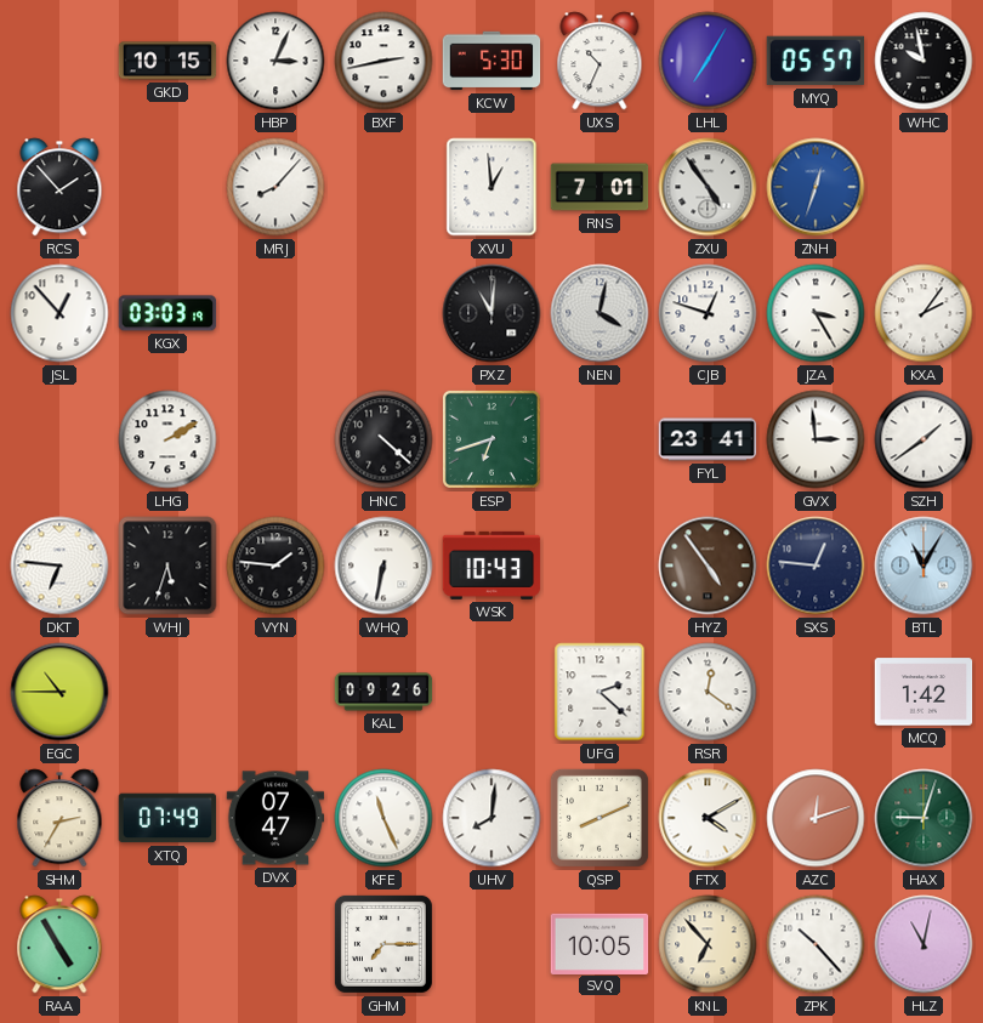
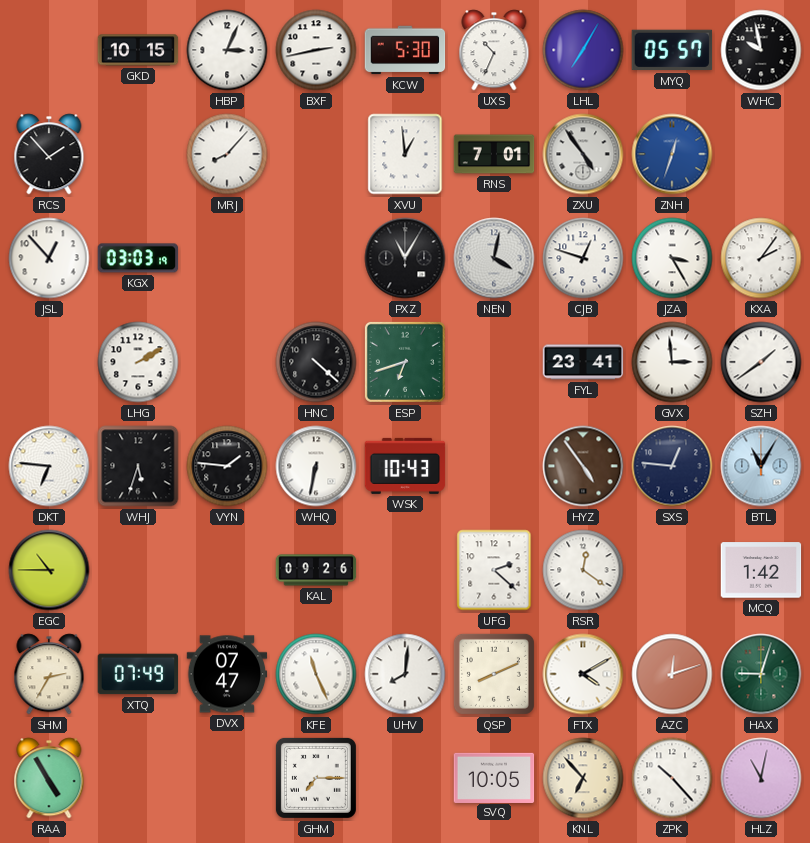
PXZ: 11:01 -> 11:05 (405, 258)
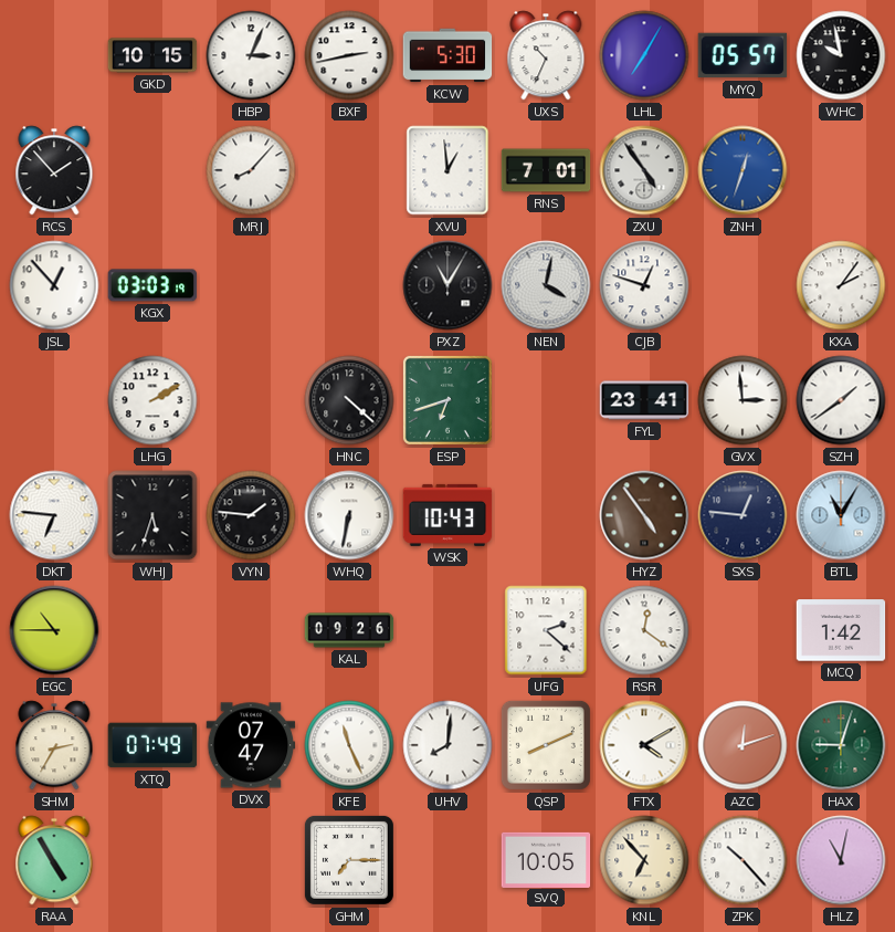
JZA: 3:25 -> none (672, 258)
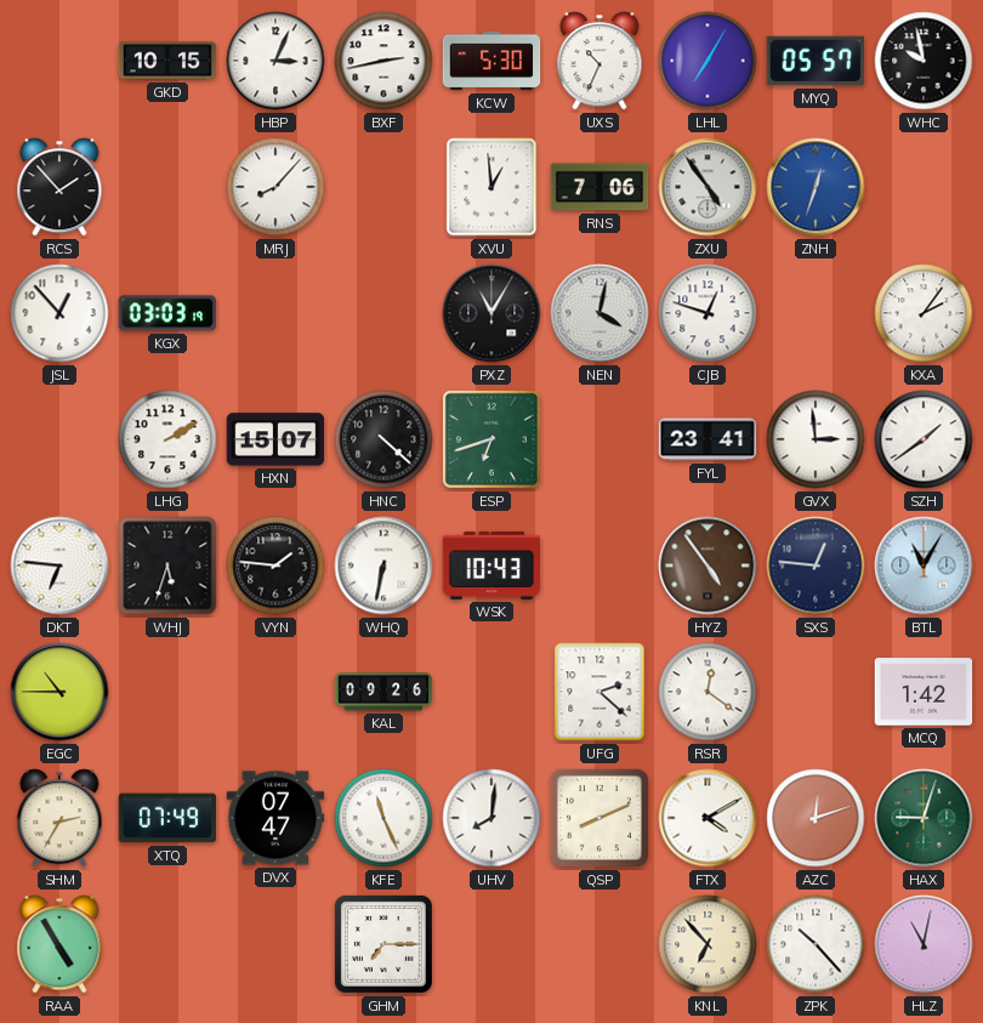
RNS: 7:01 -> 7:06 (600, 187)
HXN: none -> 15:07 (275, 439)
SVQ: 10:05 -> none (546, 859)
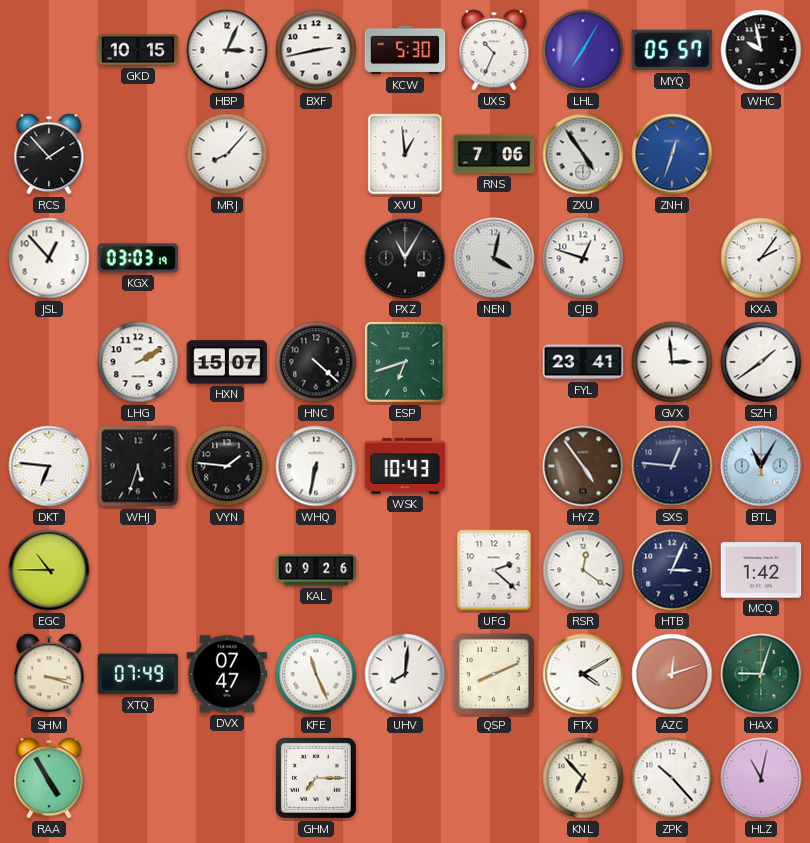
HTB: none -> 3:04 (672, 570)
SHM: 2:35 -> 3:18 (49, 674)
